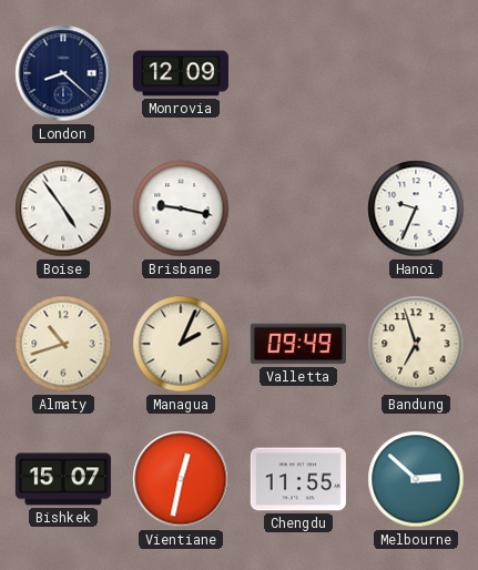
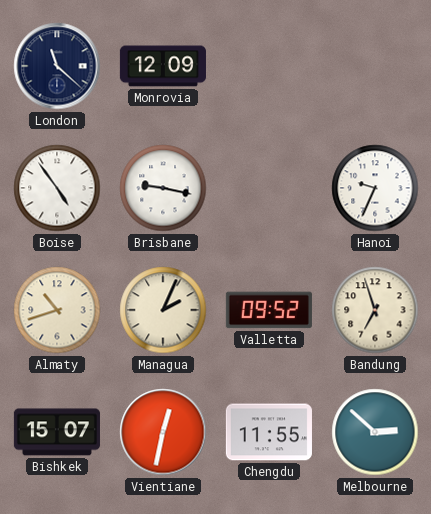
London: 8:22 -> 11:22 (57, 66)
Valletta: 09:49 -> 09:52 (269, 310)
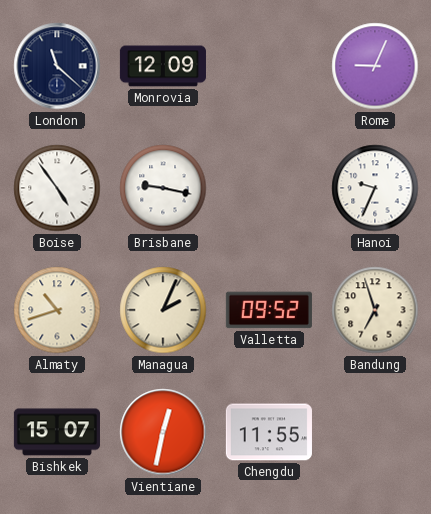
Rome: none -> 9:04 (375, 66)
Melbourne: 2:52 -> none (375, 432)
